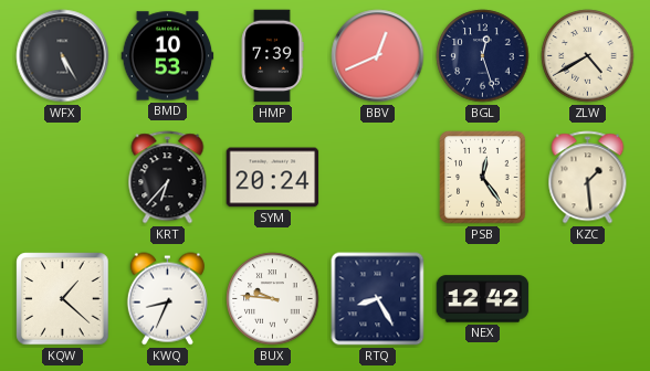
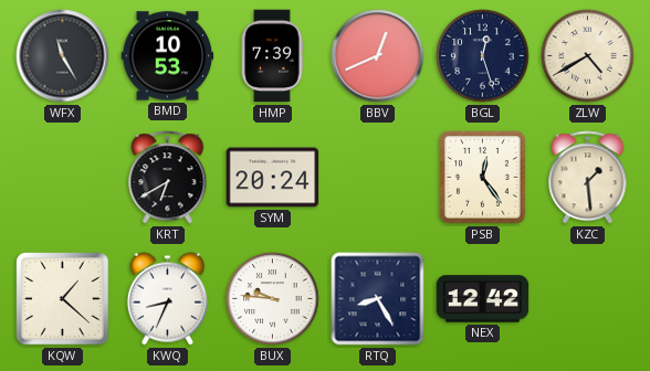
WFX: 5:25 -> 11:25 (63, 56)
KRT: 6:37 -> 6:40 (168, 178)
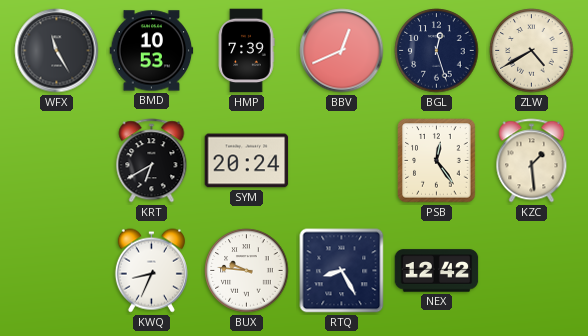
KQW: 1:22 -> none (63, 299)
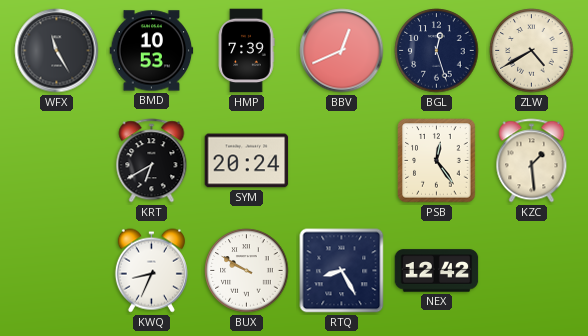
BUX: 9:46 -> 9:50 (247, 271)
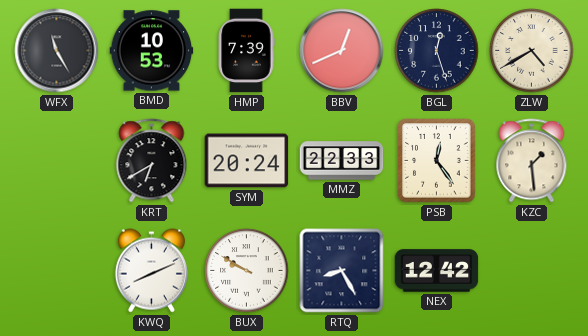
MMZ: none -> 22:33 (342, 161)
KWQ: 8:34 -> 8:11 (151, 271)
